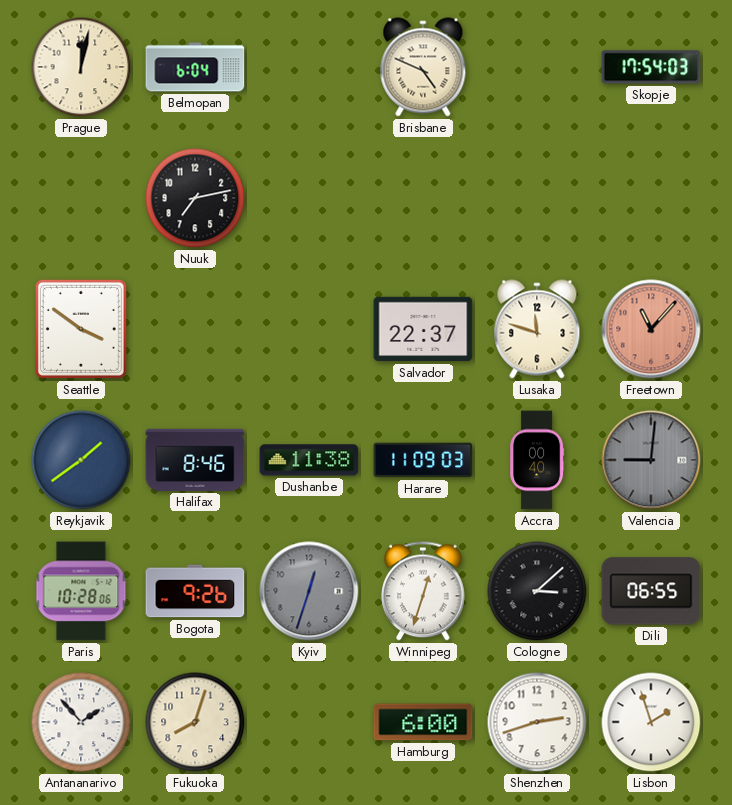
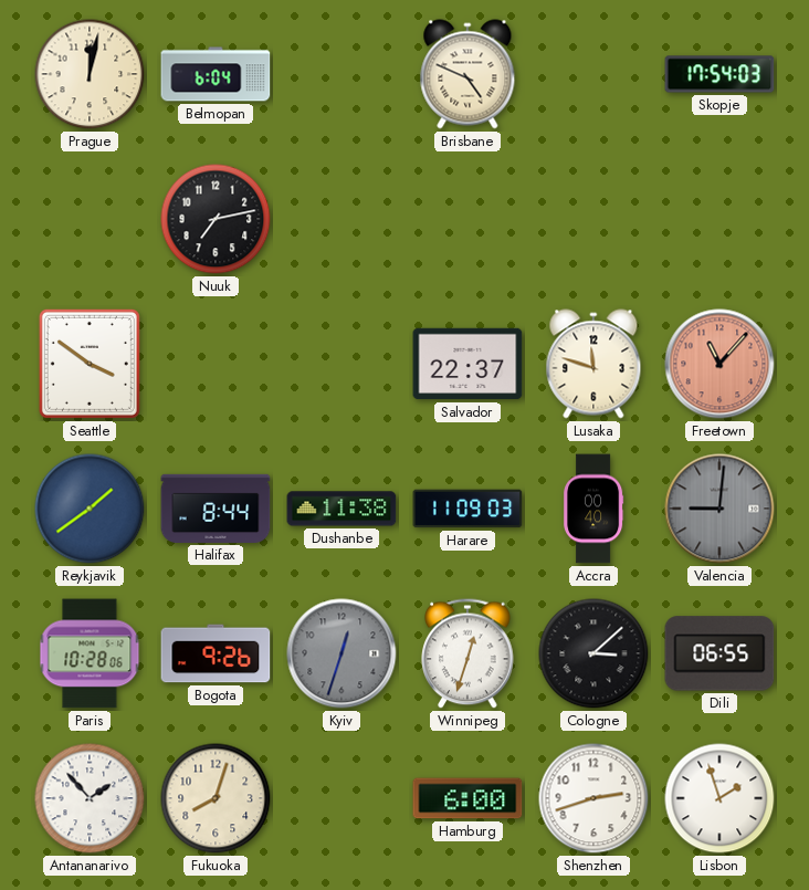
Halifax: 8:46 -> 8:44 (216, 509)
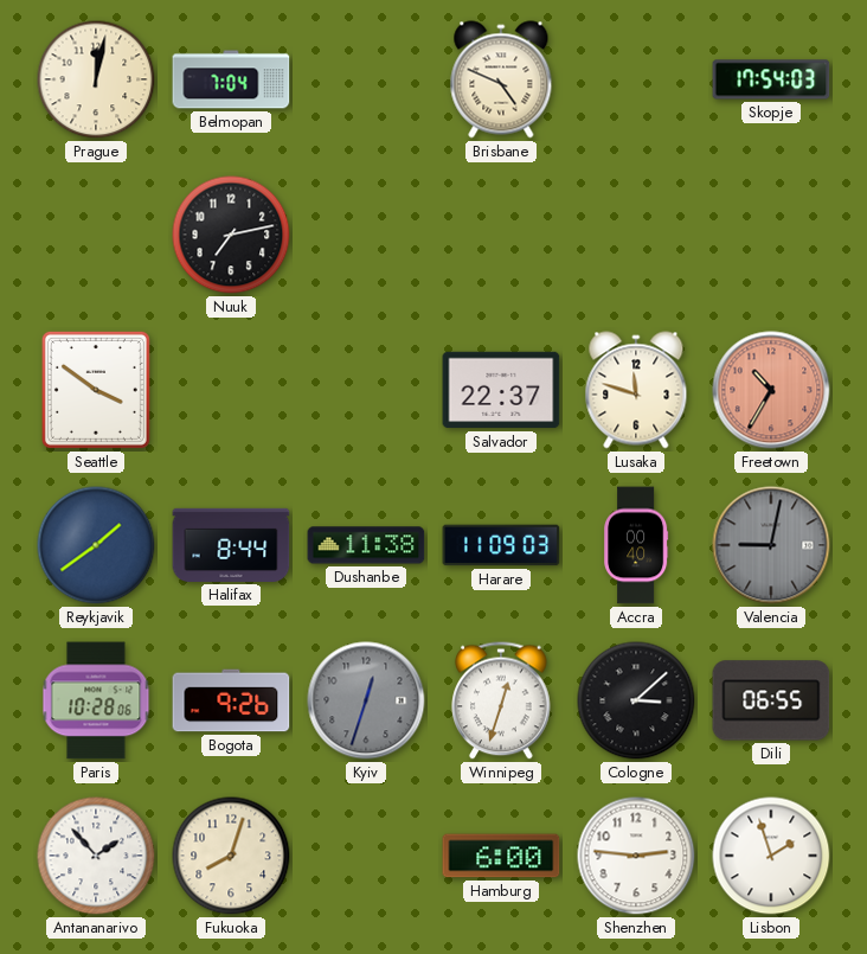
Belmopan: 6:04 -> 7:04 (231, 79)
Freetown: 11:07 -> 10:35 (771, 390)
Valencia: 9:01 -> 9:02 (771, 545)
Shenzhen: 2:42 -> 2:46 (636, 856)
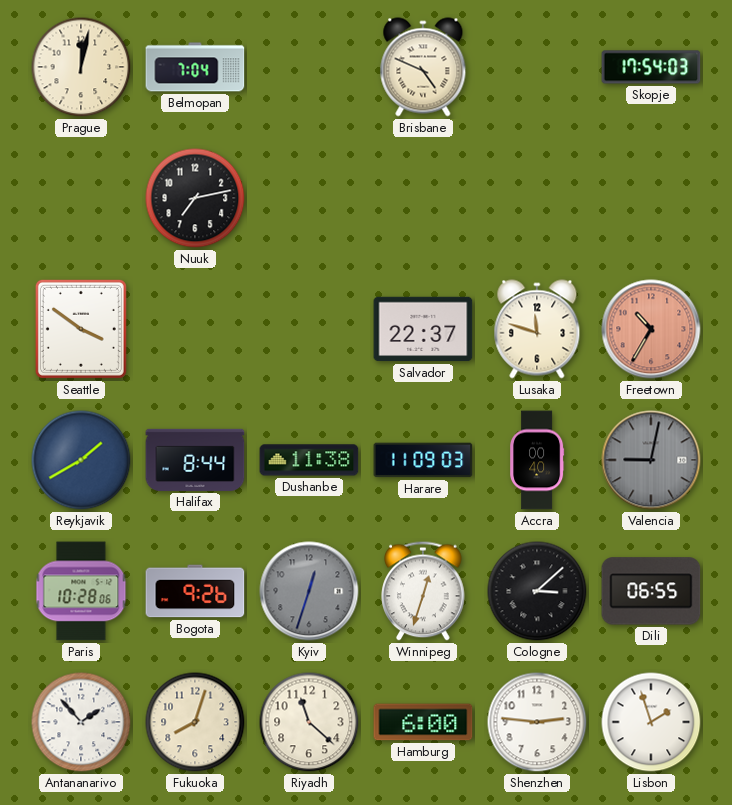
Reykjavik: 1:39 -> 1:40 (81, 460)
Riyadh: none -> 11:22 (309, 722)
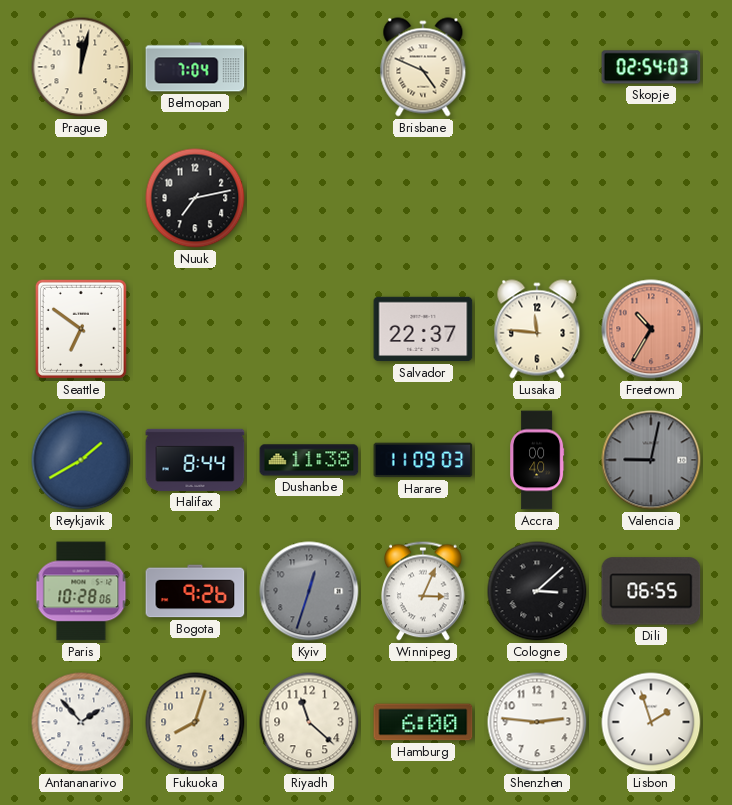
Skopje: 17:54 -> 02:54 (651, 67)
Seattle: 3:51 -> 6:51 (81, 329)
Lusaka: 11:48 -> 11:46 (537, 329)
Winnipeg: 12:33 -> 3:04 (423, 591)
